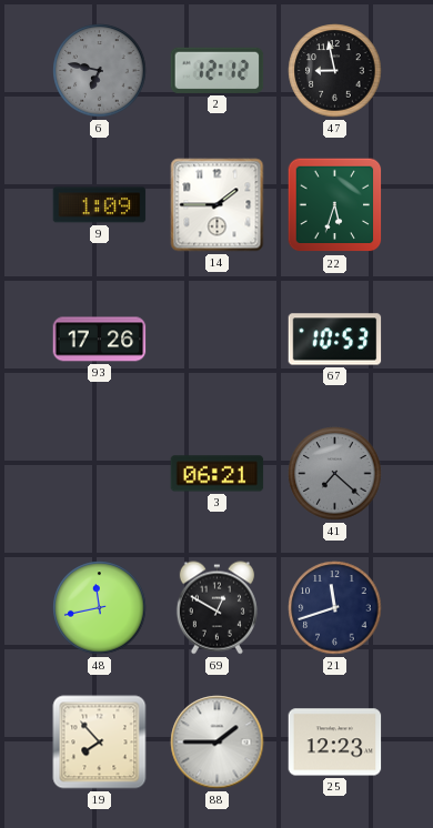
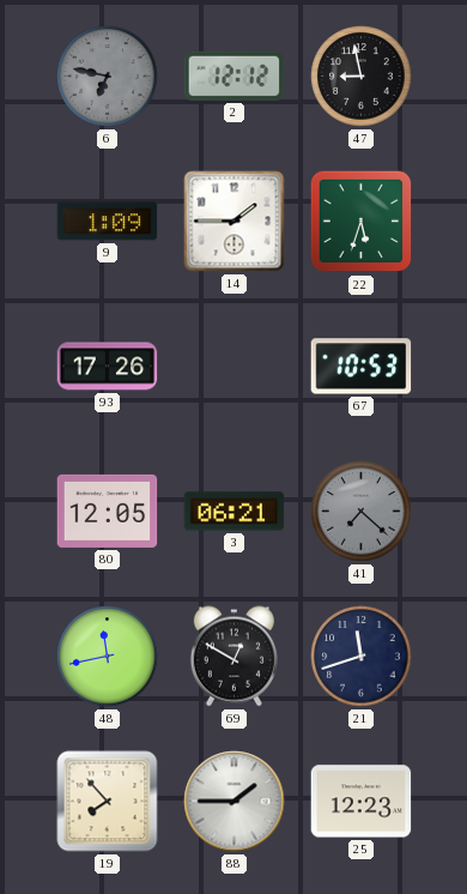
80: none -> 12:05 (108, 511)
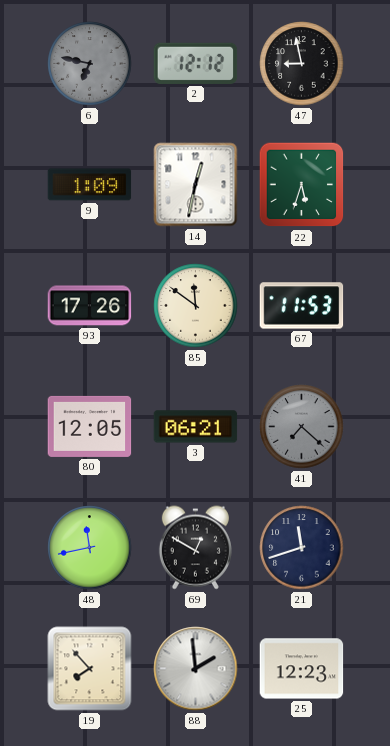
14: 1:45 -> 12:32 (196, 185)
85: none -> 11:51 (196, 306)
67: 10:53 -> 11:53 (302, 306)
88: 1:45 -> 1:59 (196, 669)
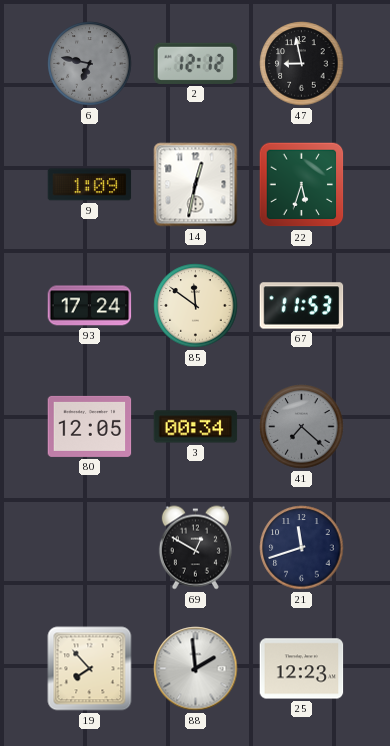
93: 17:26 -> 17:24 (90, 306)
3: 06:21 -> 00:34 (196, 427)
48: 11:43 -> none (90, 548)
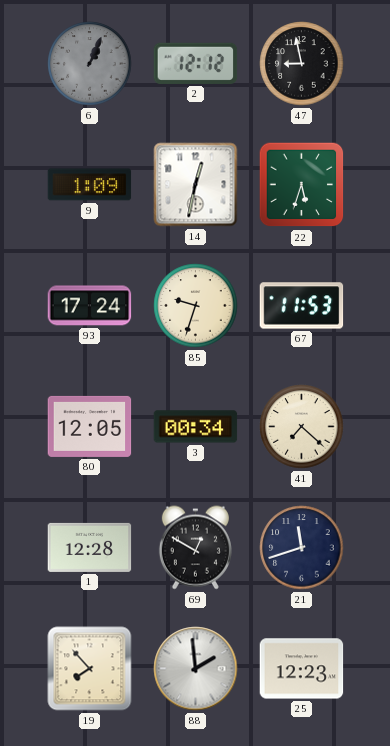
6: 6:47 -> 1:04 (90, 64)
85: 11:51 -> 9:33 (196, 306)
41 dial: grey -> cream (302, 427)
1: none -> 12:28 (90, 547)
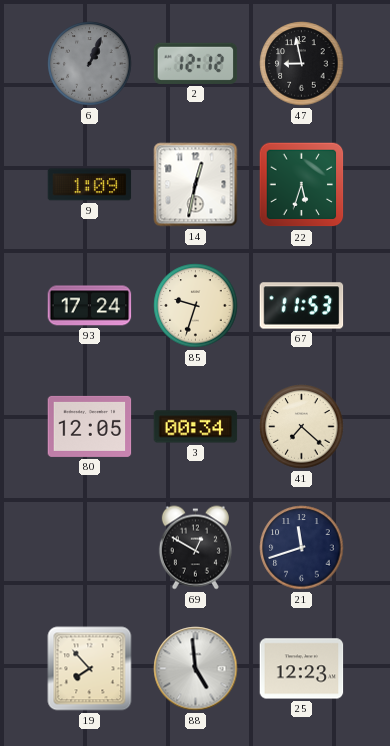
1: 12:28 -> none (90, 547)
88: 1:59 -> 4:59 (196, 669)
